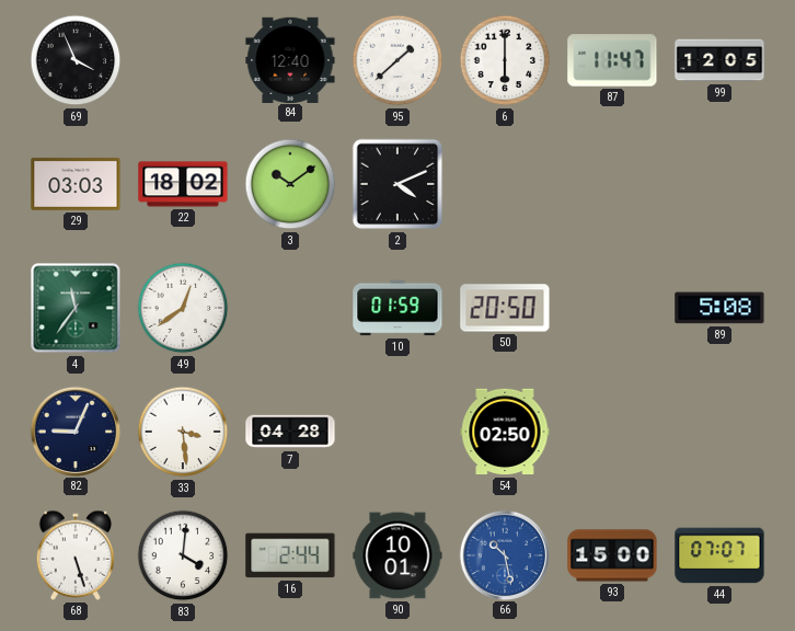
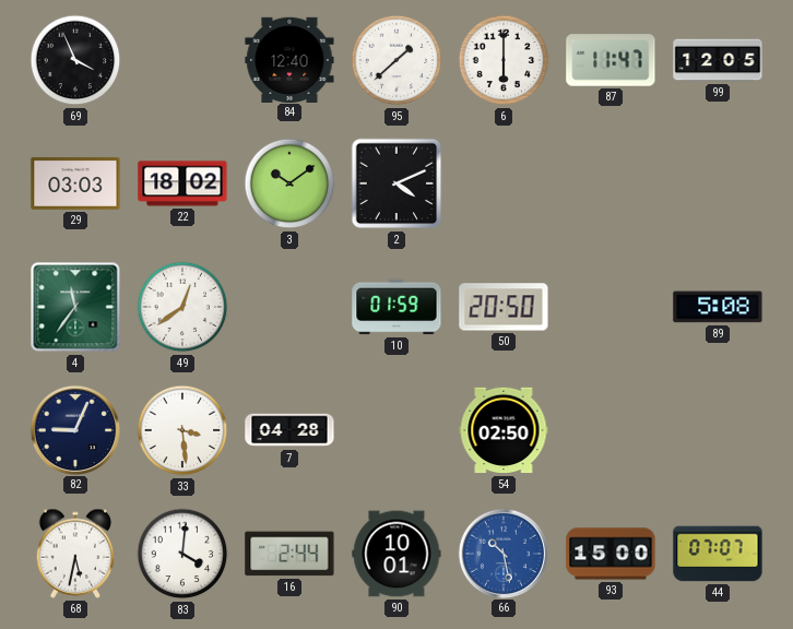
68: 5:27 -> 5:32 (75, 554)
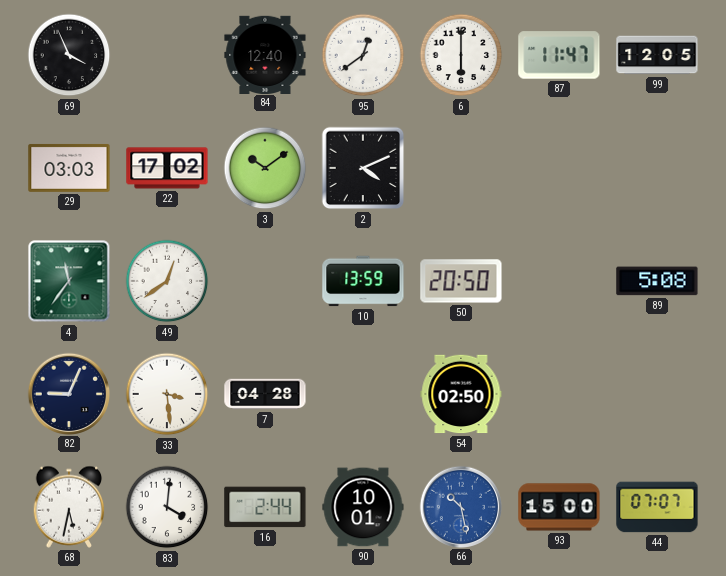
95: 1:38 -> 12:39 (363, 55)
22: 18:02 -> 17:02 (167, 168)
10: 01:59 -> 13:59 (363, 281)
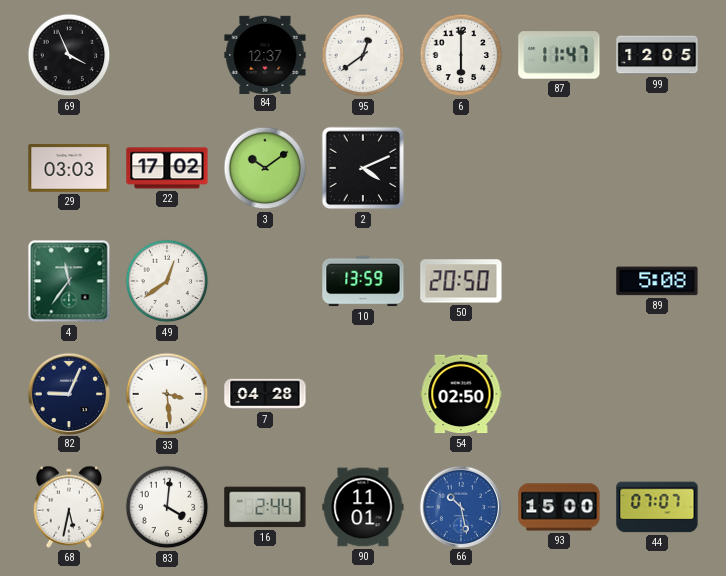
84: 12:40 -> 12:37 (265, 54)
90: 10:01 -> 11:01 (363, 507)
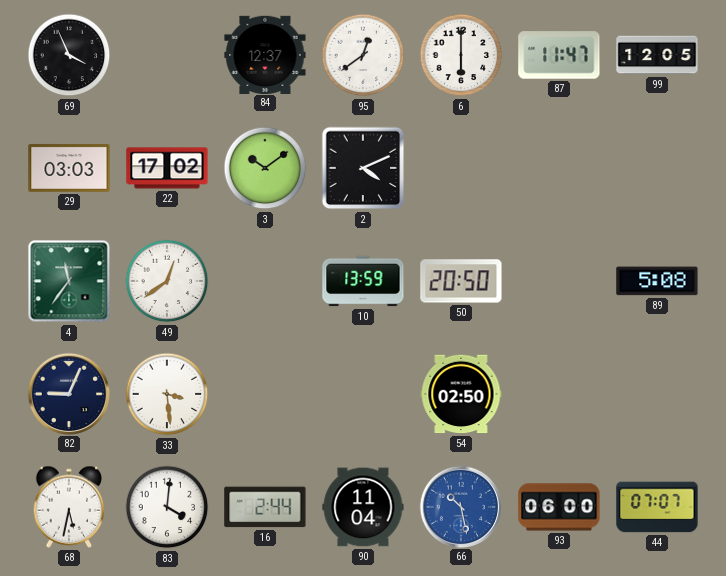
7: 04:28 -> none (265, 394)
90: 11:01 -> 11:04 (363, 507)
93: 15:00 -> 06:00 (559, 507)
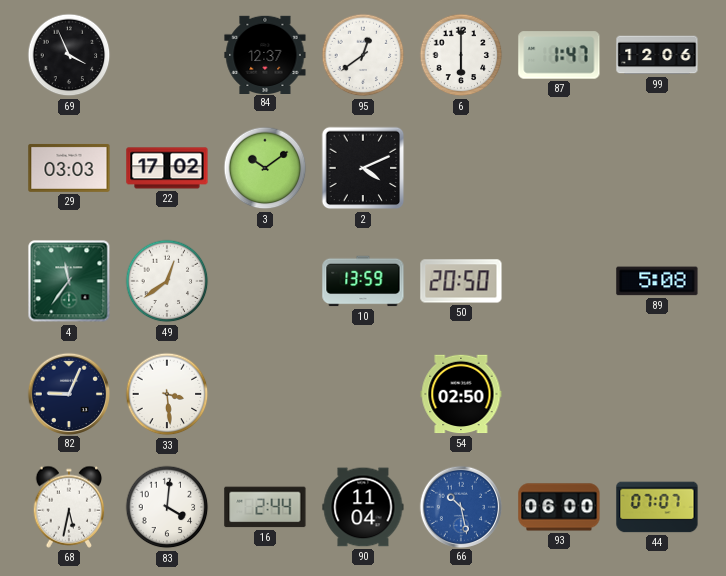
87: 11:47 -> 1:47 (559, 55)
99: 12:05 -> 12:06 (657, 55)
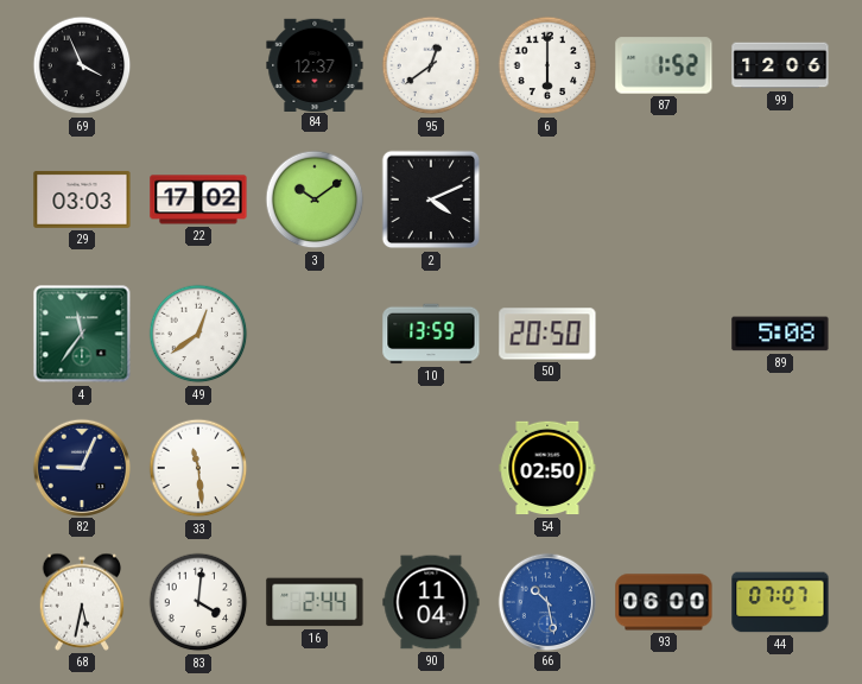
87: 1:47 -> 1:52 (664, 65)
33: 3:29 -> 11:29 (198, 468)
